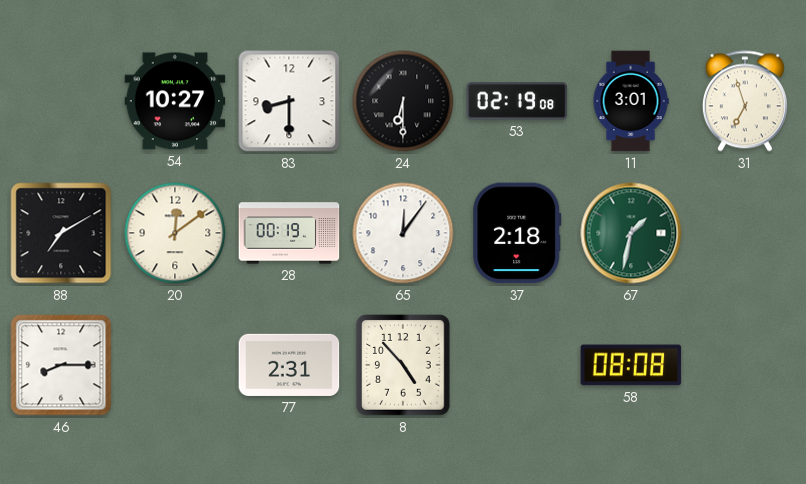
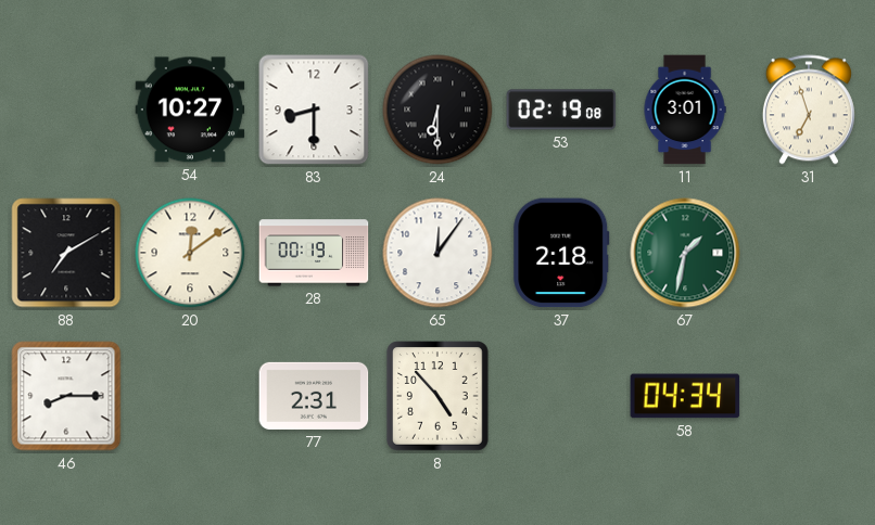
58: 08:08 -> 04:34 (685, 396)
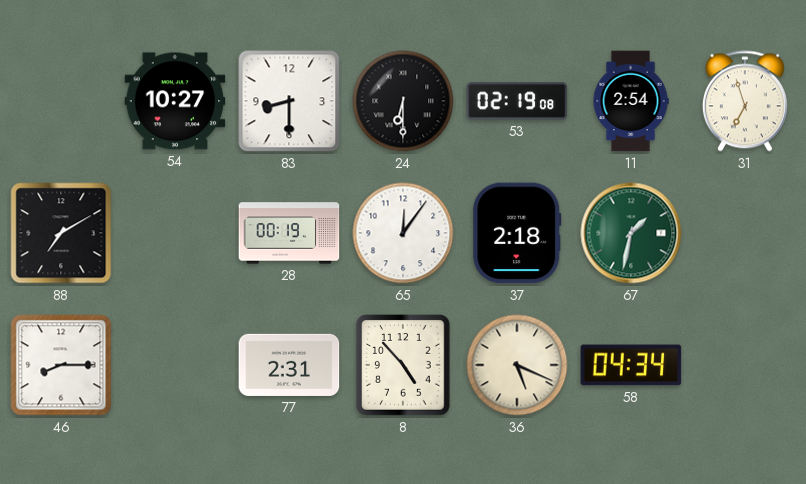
11: 3:01 -> 2:54 (631, 101)
20: 12:09 -> none (190, 253)
36: none -> 5:19 (517, 365)
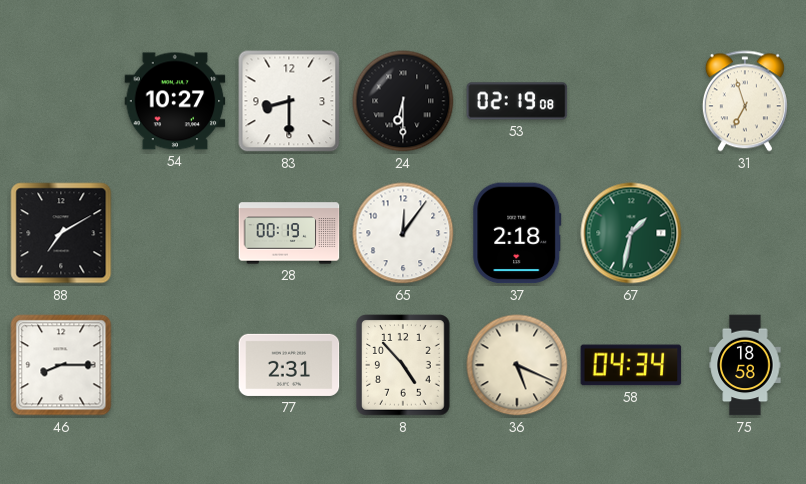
11: 2:54 -> none (631, 101)
75: none -> 18:58 (745, 365)
